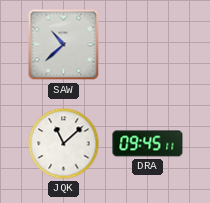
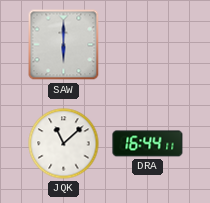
SAW: 10:38 -> 6:00 (64, 45)
DRA: 09:45 -> 16:44 (148, 144)
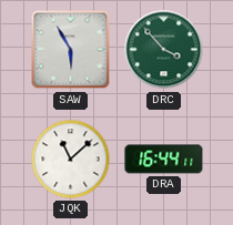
SAW: 6:00 -> 5:55 (71, 50)
DRC: none -> 3:53 (164, 50)
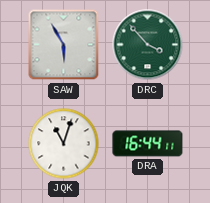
JQK: 11:08 -> 11:03 (64, 144)
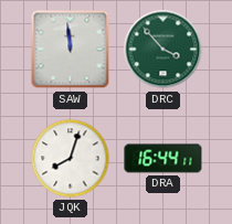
SAW: 5:55 -> 11:59 (71, 50)
JQK: 11:03 -> 8:03 (71, 159)
